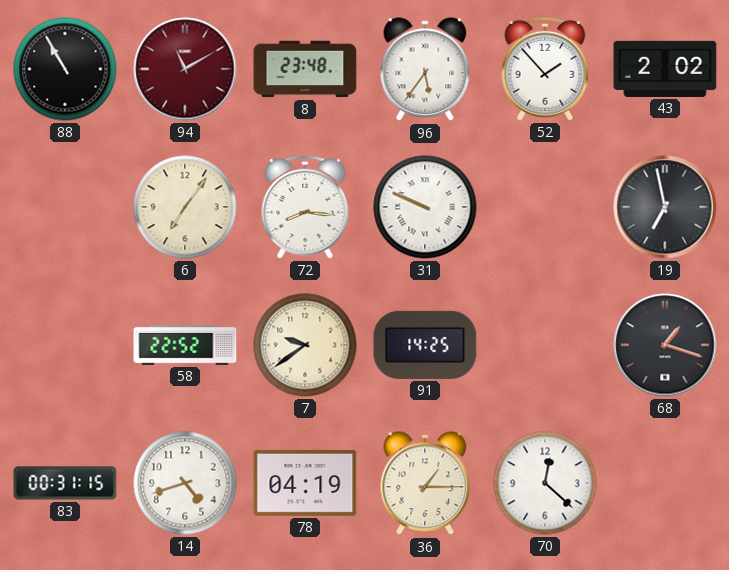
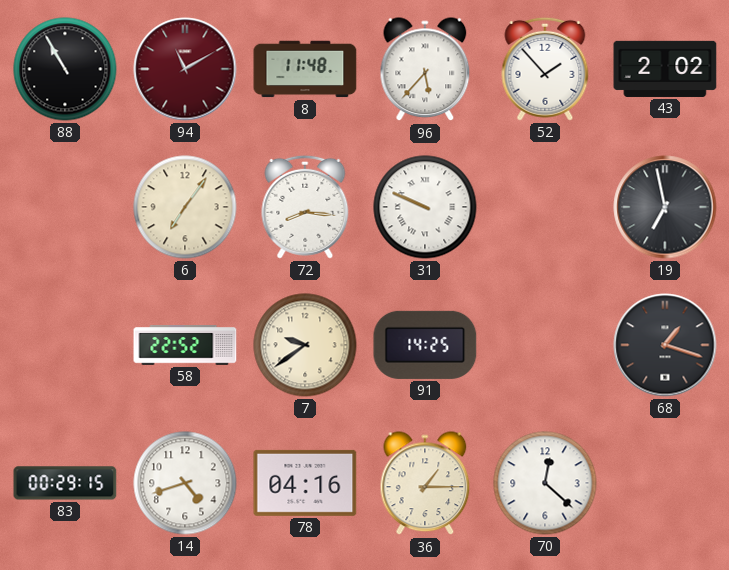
8: 23:48 -> 11:48 (305, 69)
96: 5:36 -> 5:37 (425, 70)
83: 00:31 -> 00:29 (65, 483)
78: 04:19 -> 04:16 (305, 483)
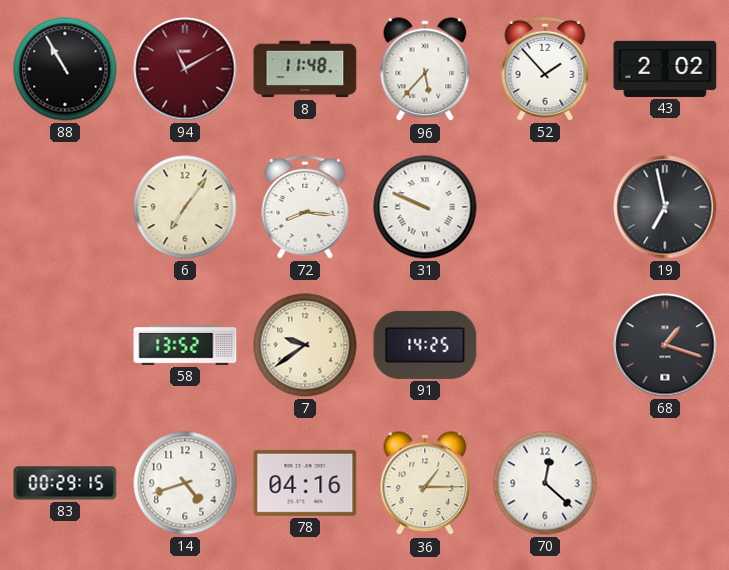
58: 22:52 -> 13:52 (185, 345)
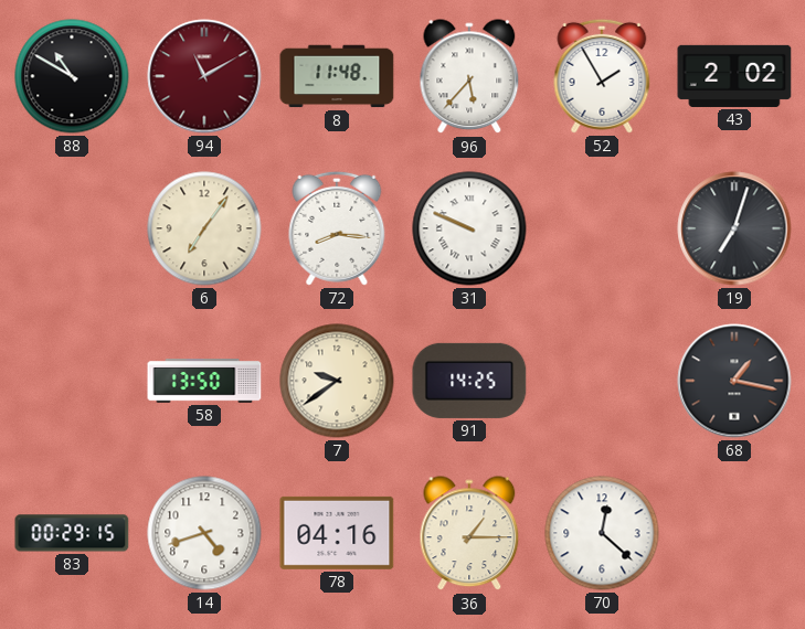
88: 10:55 -> 10:50 (72, 76)
52: 1:53 -> 1:55 (602, 76)
19: 6:58 -> 7:03 (734, 228)
58: 13:52 -> 13:50 (204, 381)
68: 1:18 -> 1:17 (734, 381)
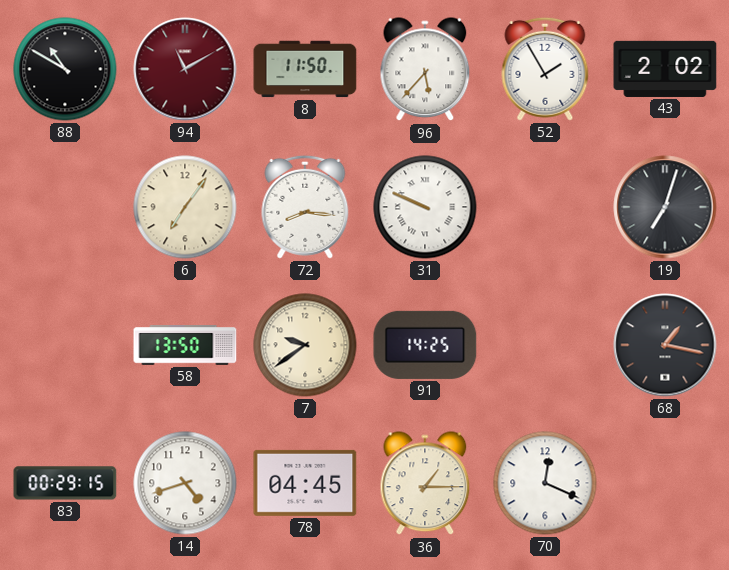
8: 11:48 -> 11:50 (305, 69)
78: 04:16 -> 04:45 (305, 483)
70: 12:22 -> 12:19 (545, 483)
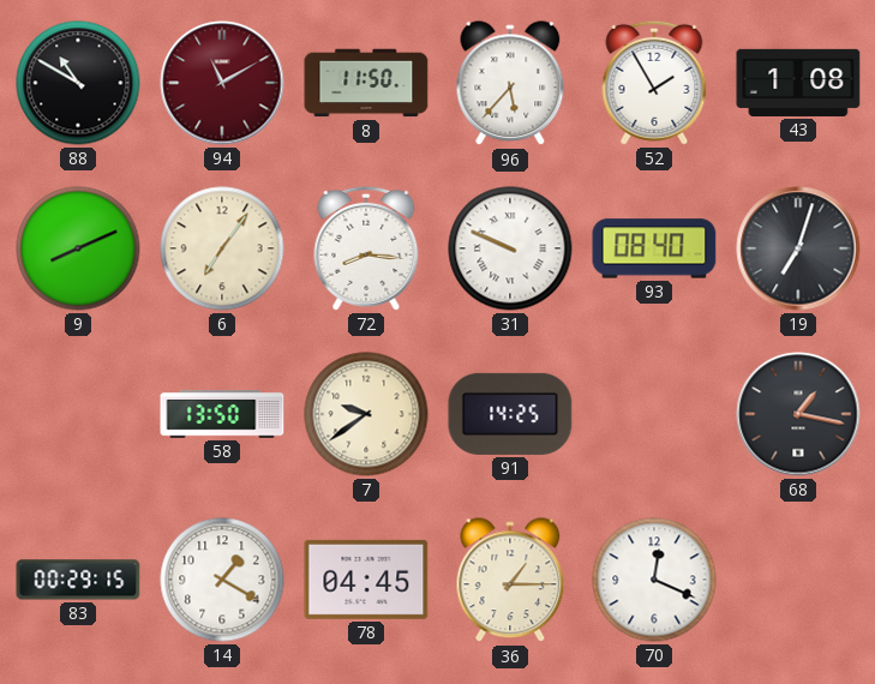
43: 2:02 -> 1:08 (798, 83)
9: none -> 8:11 (78, 248)
93: none -> 08:40 (654, 248)
14: 4:42 -> 1:20 (222, 580)
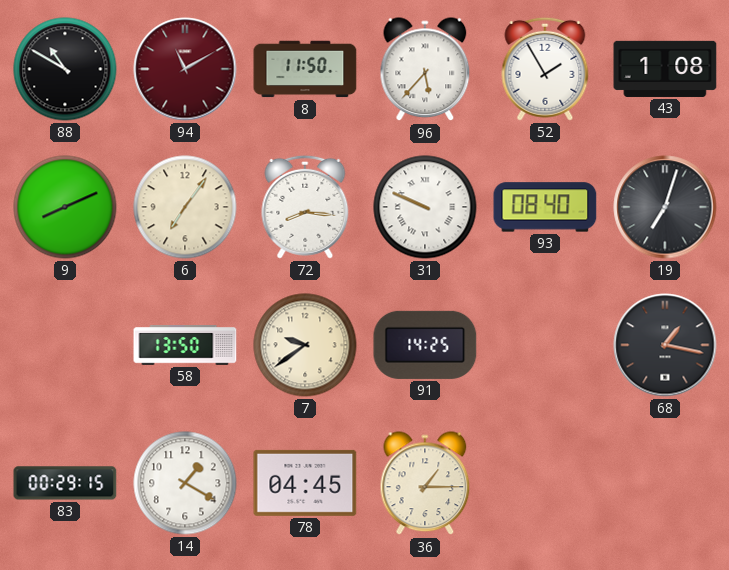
70: 12:19 -> none (654, 580)
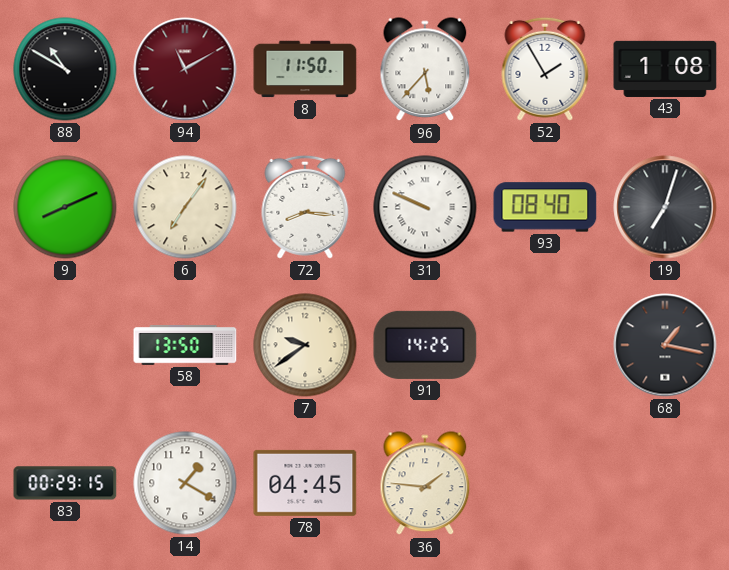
36: 1:15 -> 1:46 (425, 484)
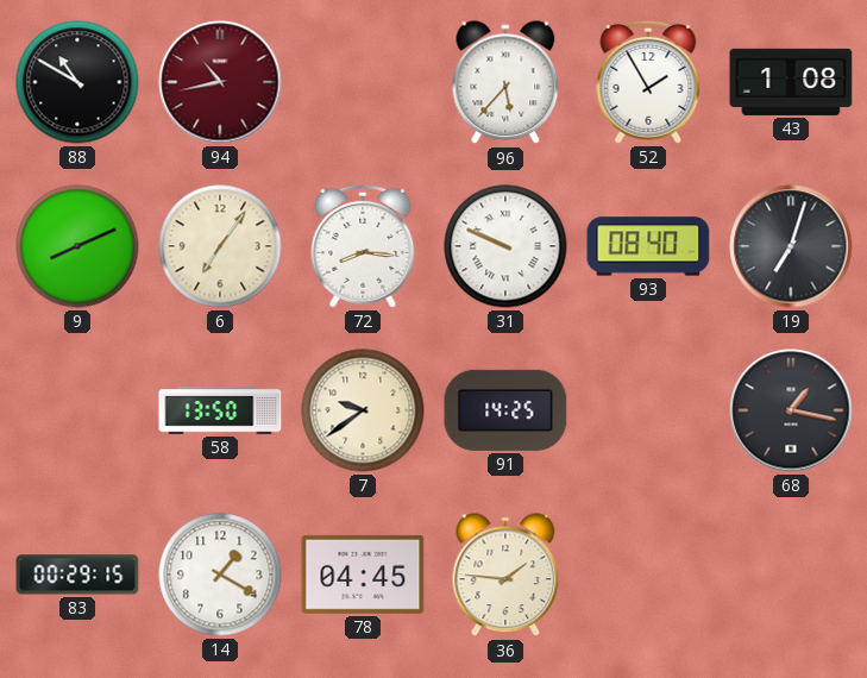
94: 11:10 -> 10:43 (220, 82)
8: 11:50 -> none (305, 69)
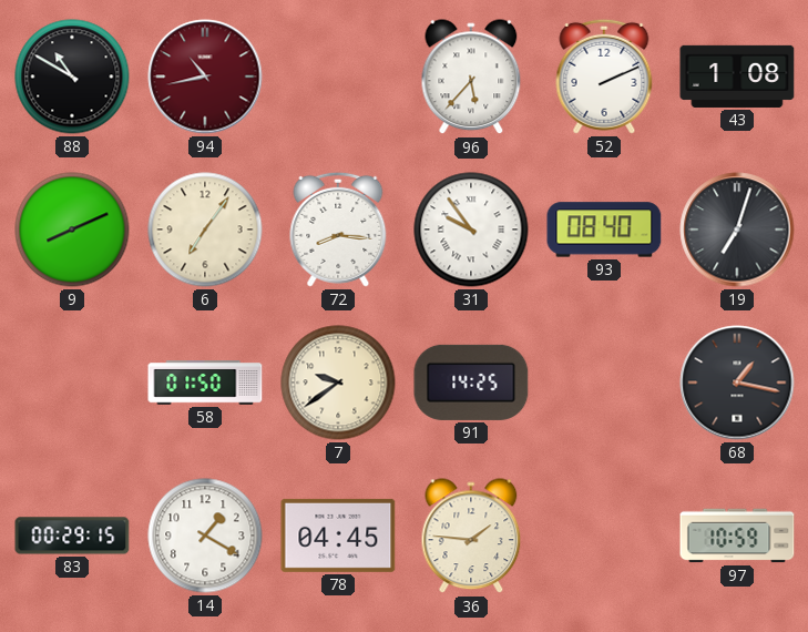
52: 1:55 -> 2:11 (604, 77)
31: 9:49 -> 9:54 (471, 230)
58: 13:50 -> 01:50 (205, 383)
97: none -> 10:59 (737, 536)
